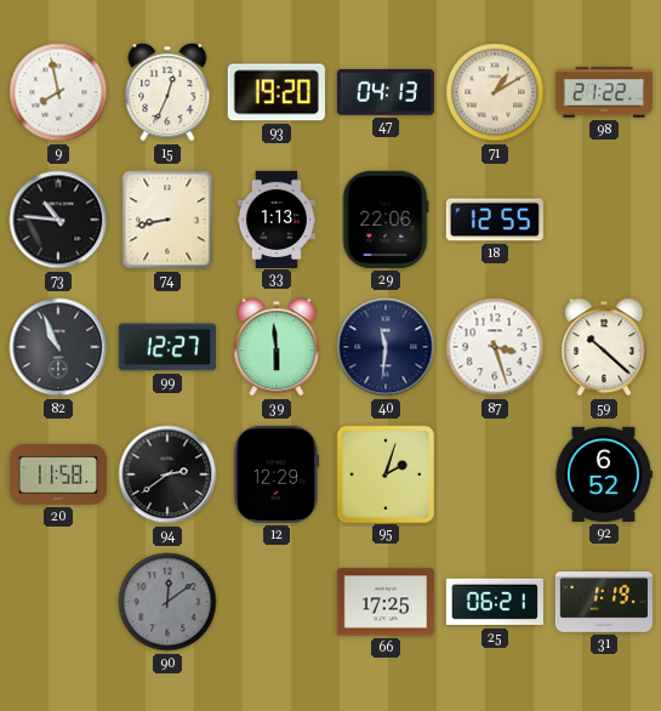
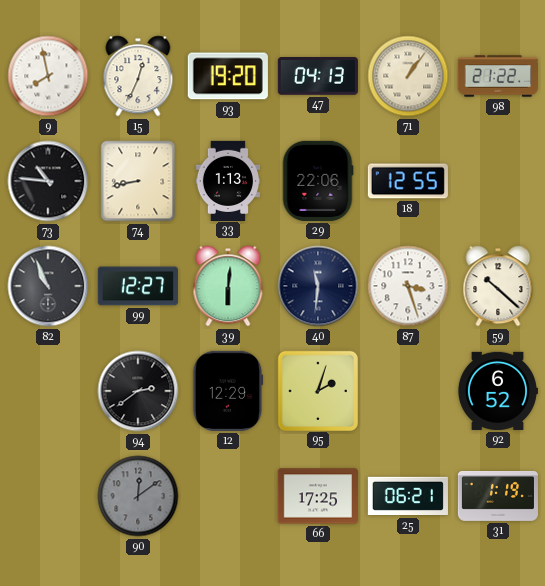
71: 1:10 -> 1:06 (408, 76)
39: 5:59 -> 6:01 (228, 286)
20: 11:58 -> none (57, 474)
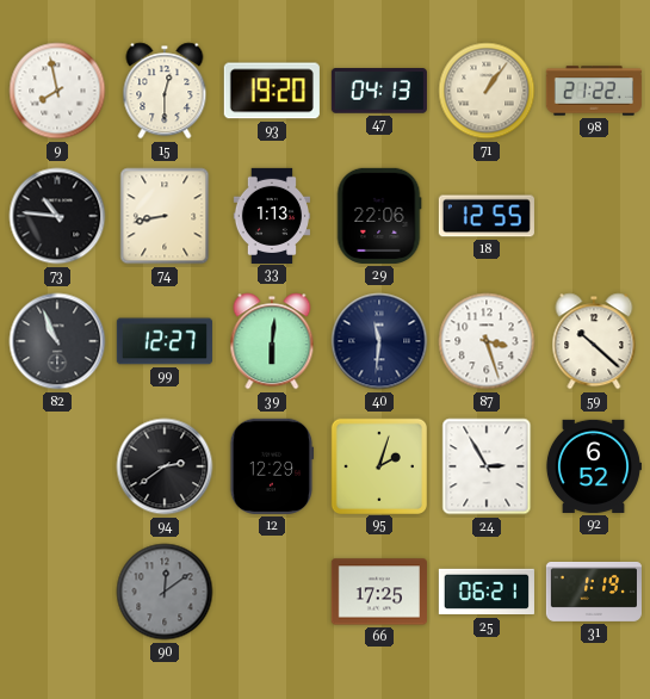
15: 12:34 -> 12:30 (165, 91)
24: none -> 2:55 (487, 466)
